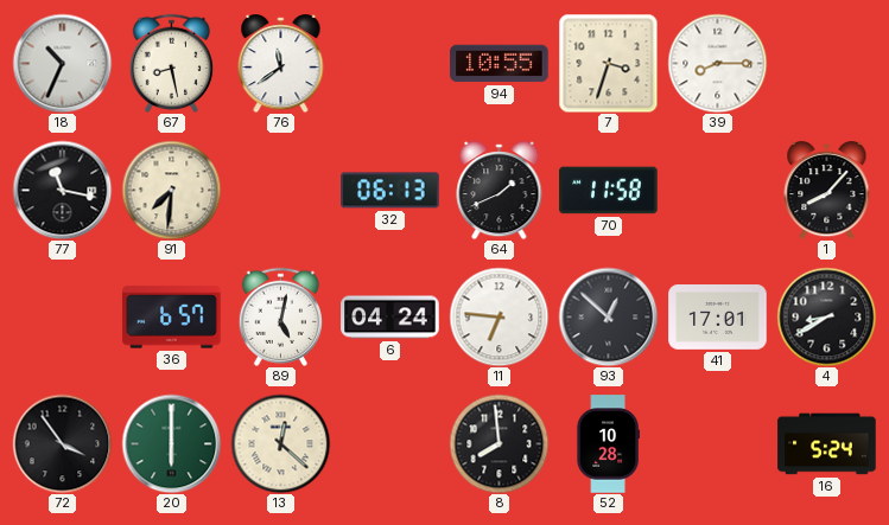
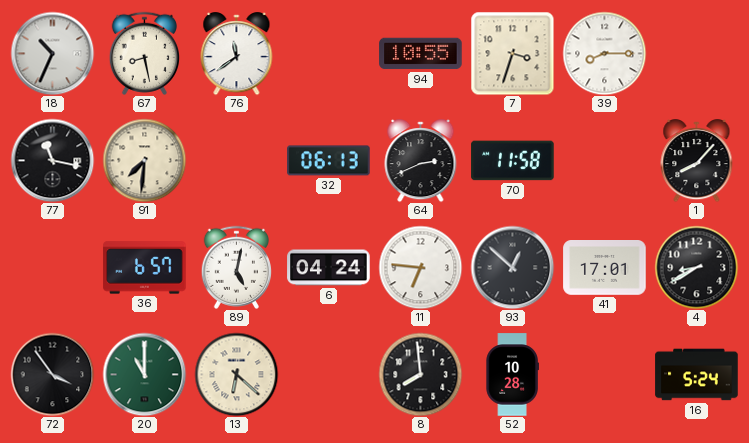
64: 1:41 -> 2:41 (421, 161)
20: 6:00 -> 11:00 (144, 374)
13: 12:22 -> 6:22 (236, 374)
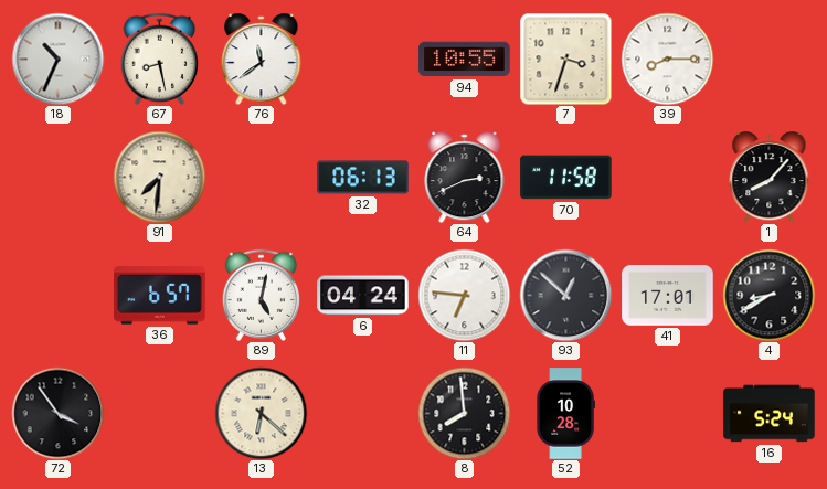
77: 11:17 -> none (52, 160)
20: 11:00 -> none (144, 374)
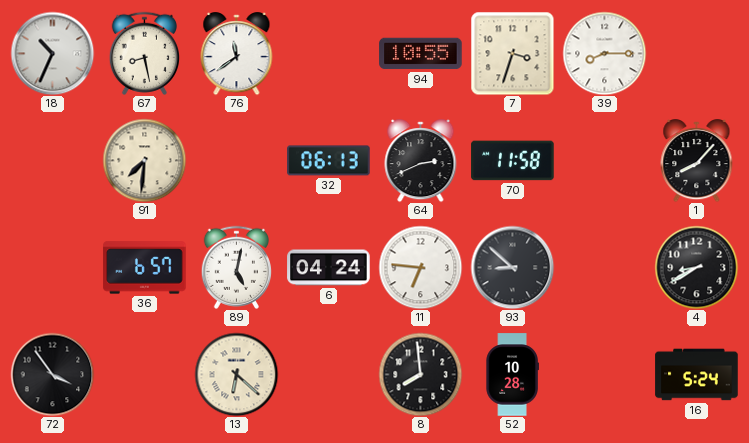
93: 12:52 -> 8:52 (512, 267)
41: 17:01 -> none (668, 296)
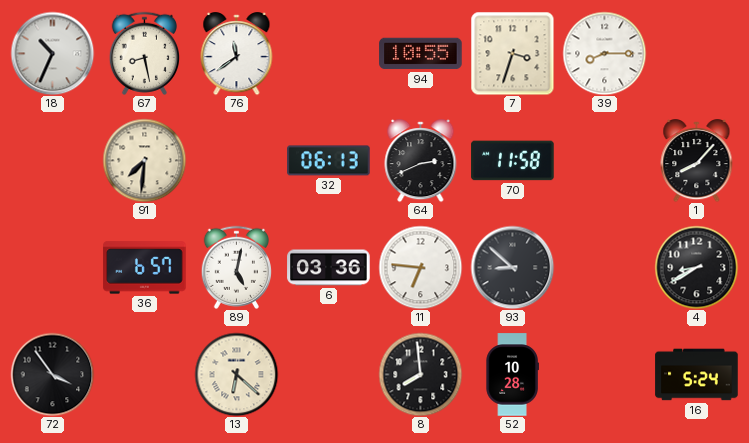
6: 04:24 -> 03:36 (329, 268)
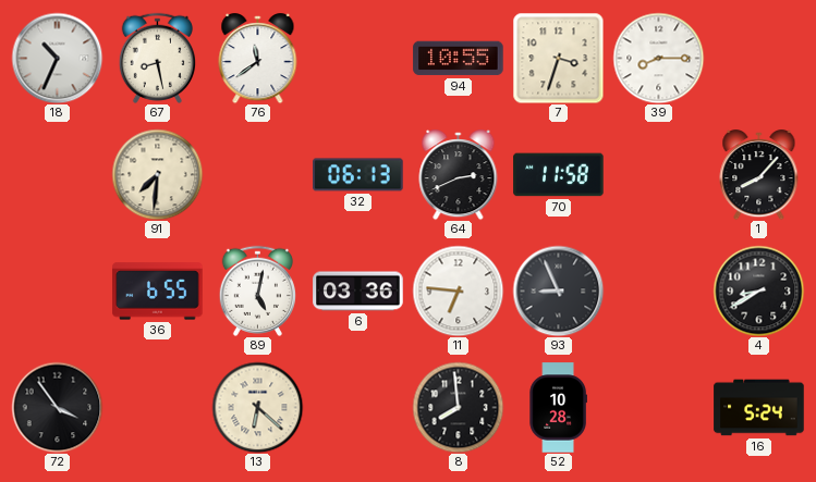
36: 6:57 -> 6:55 (158, 292)
93: 8:52 -> 8:56 (558, 291)
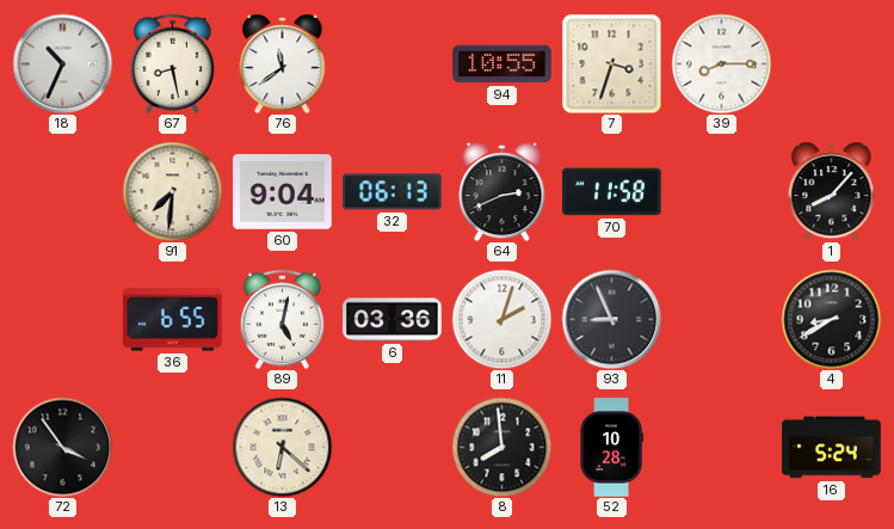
60: none -> 9:04 (283, 192)
11: 6:46 -> 2:03 (501, 319)
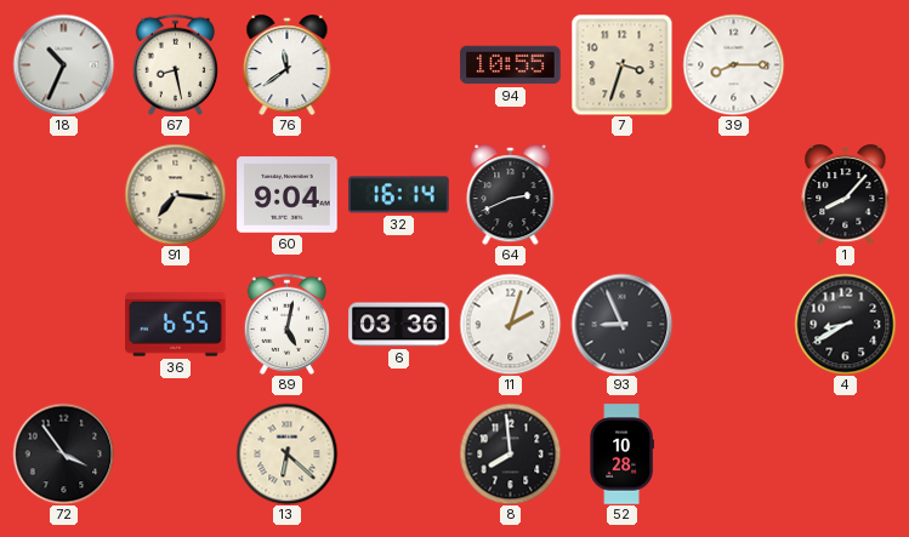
91: 7:31 -> 7:16 (175, 194)
32: 06:13 -> 16:14 (399, 195)
70: 11:58 -> none (612, 192)
16: 5:24 -> none (832, 448)
